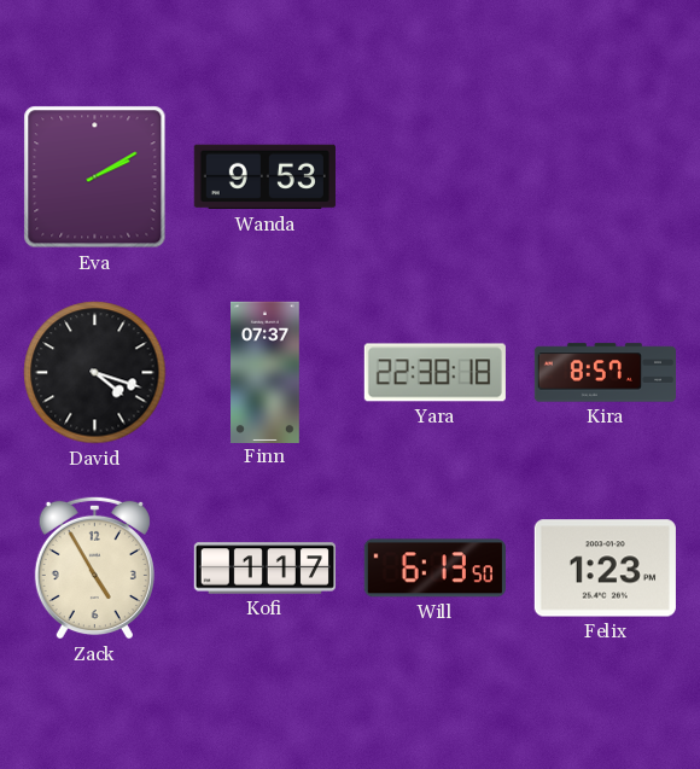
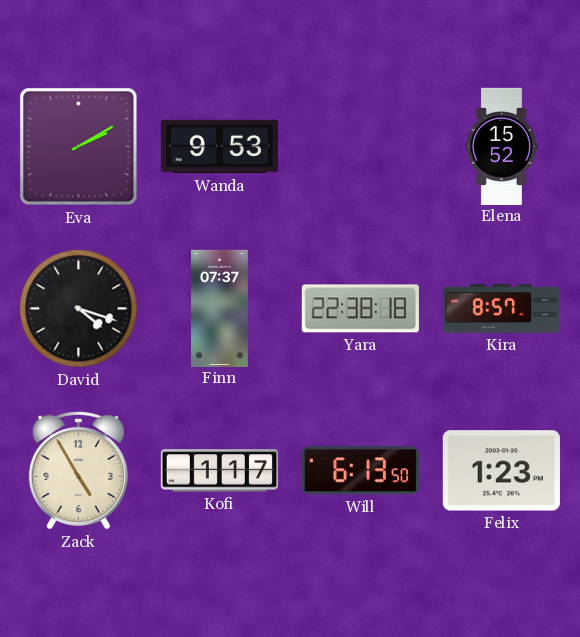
Elena: none -> 15:52 (501, 146)
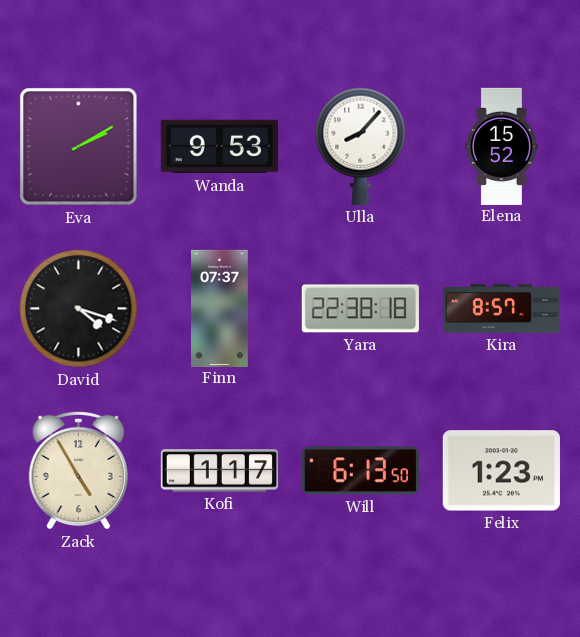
Ulla: none -> 8:07 (361, 146)
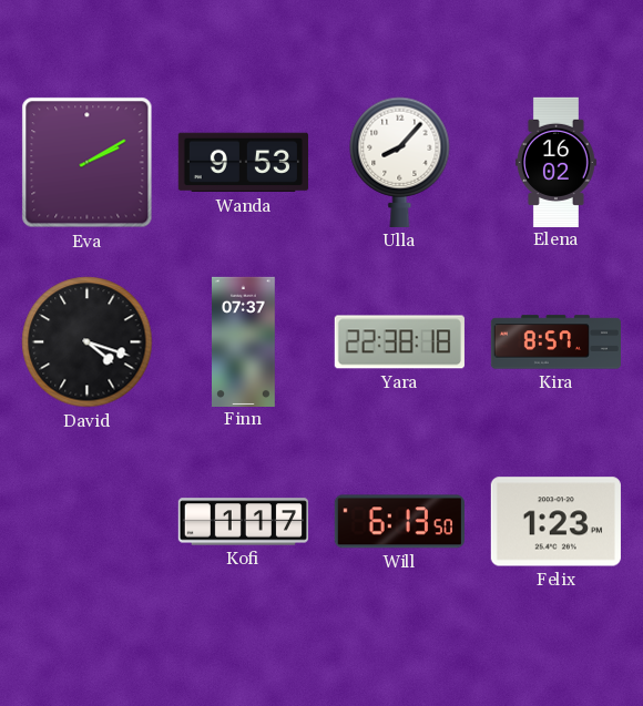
Elena: 15:52 -> 16:02 (555, 162)
Zack: 4:55 -> none (78, 470)
